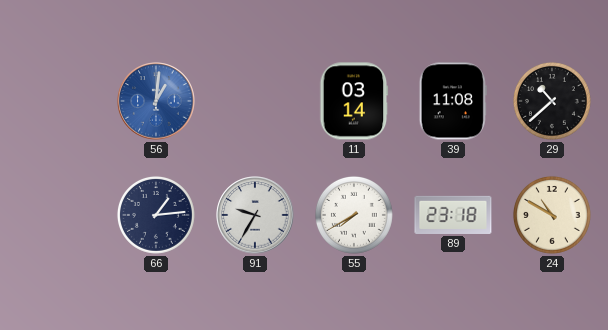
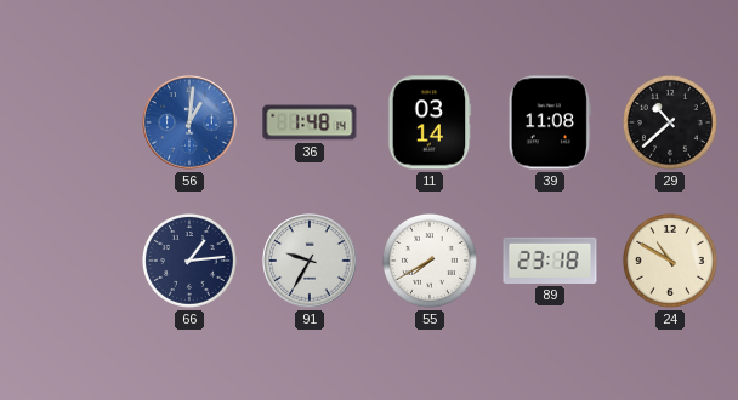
36: none -> 1:48 (310, 122)
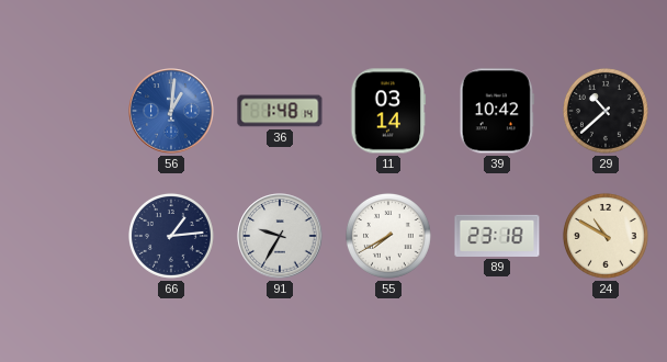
39: 11:08 -> 10:42 (497, 111)
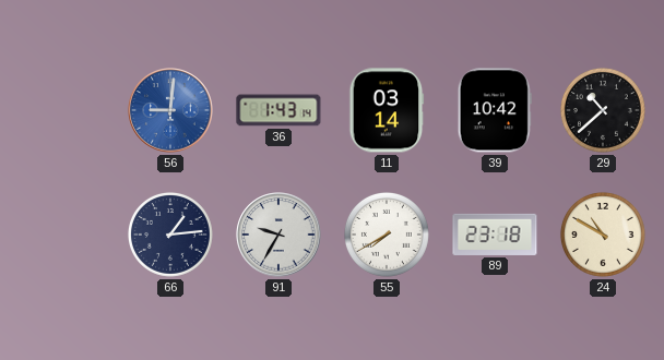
56: 1:01 -> 9:01 (170, 110)
36: 1:48 -> 1:43 (278, 110)
